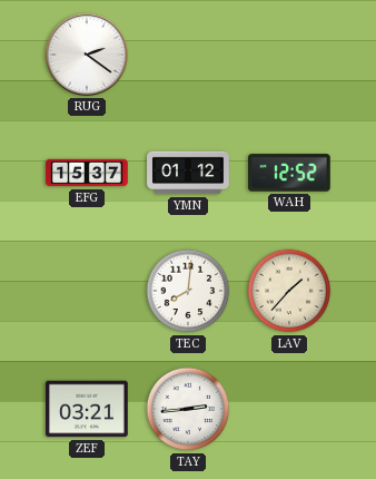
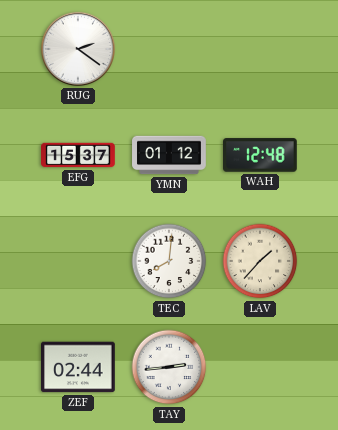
WAH: 12:52 -> 12:48 (261, 155)
ZEF: 03:21 -> 02:44 (78, 367)
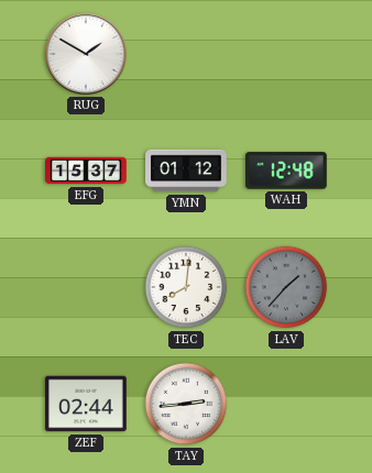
RUG: 2:21 -> 1:50 (86, 54)
LAV dial: cream -> grey (286, 287)
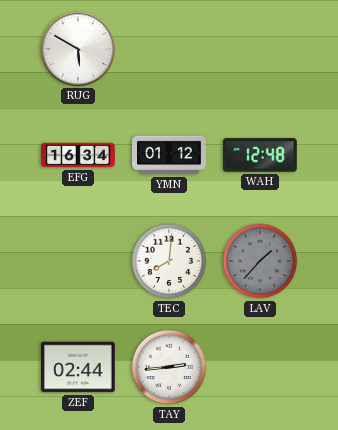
RUG: 1:50 -> 5:50 (78, 49)
EFG: 15:37 -> 16:34 (78, 155)
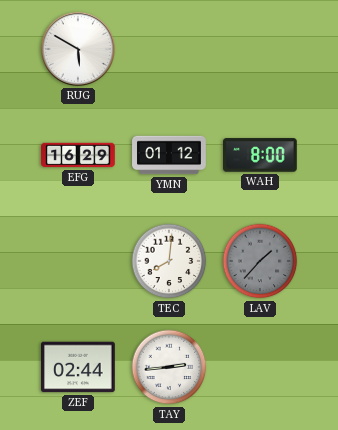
EFG: 16:34 -> 16:29 (78, 155)
WAH: 12:48 -> 8:00 (261, 155)
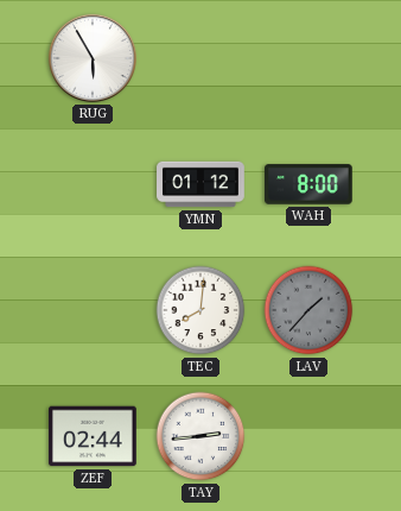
RUG: 5:50 -> 5:55 (93, 58)
EFG: 16:29 -> none (78, 155)
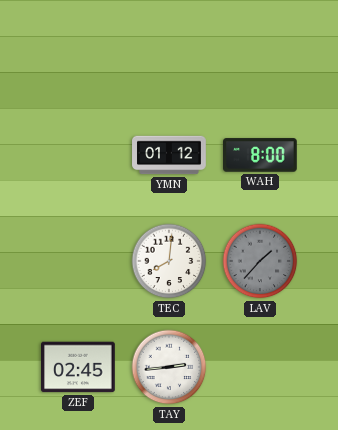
RUG: 5:55 -> none (93, 58)
ZEF: 02:44 -> 02:45 (78, 367)
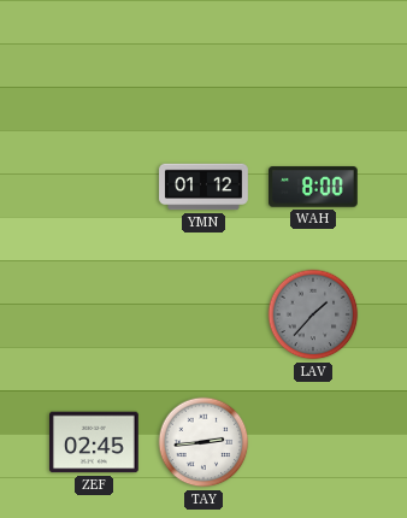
TEC: 8:01 -> none (169, 261)
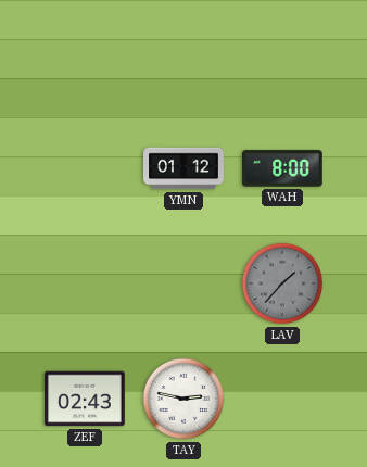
ZEF: 02:45 -> 02:43 (85, 399)
TAY: 2:44 -> 2:47 (184, 399)
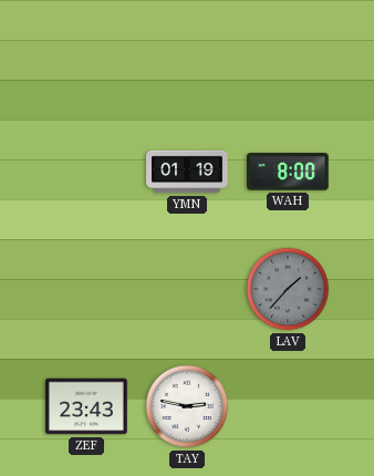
YMN: 01:12 -> 01:19 (187, 172)
ZEF: 02:43 -> 23:43 (86, 406)
